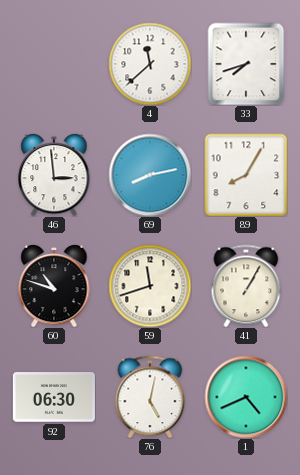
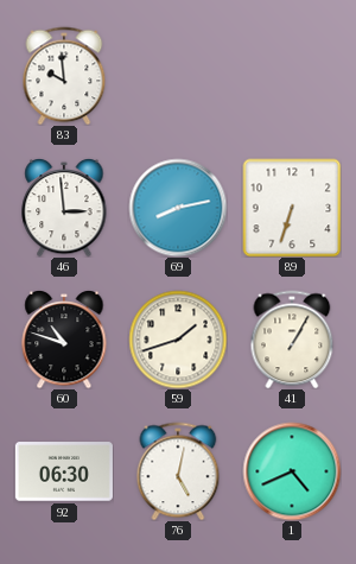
83: none -> 9:59 (64, 76)
4: 11:38 -> none (150, 64)
33: 7:42 -> none (246, 64)
89: 8:05 -> 6:33 (292, 208)
59: 11:42 -> 1:42 (178, 340)
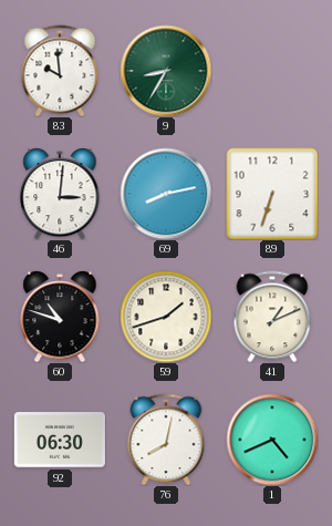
9: none -> 8:35 (166, 71)
46: 2:59 -> 3:01 (60, 194)
41: 1:05 -> 1:11 (272, 317)
76: 5:02 -> 8:02 (166, 440)
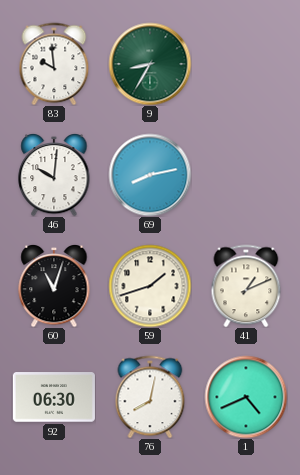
46: 3:01 -> 10:01 (54, 175)
89: 6:33 -> none (272, 194)
60: 10:48 -> 11:03 (54, 286)
